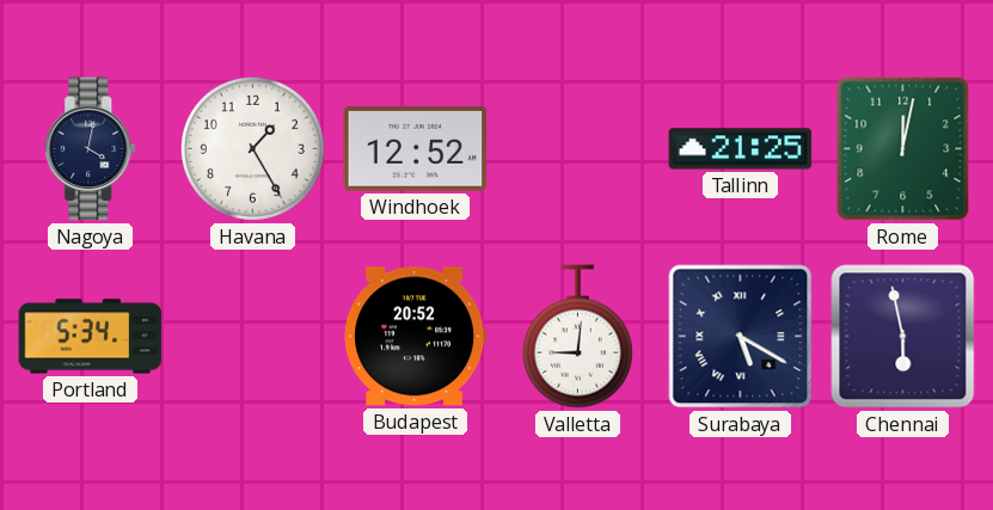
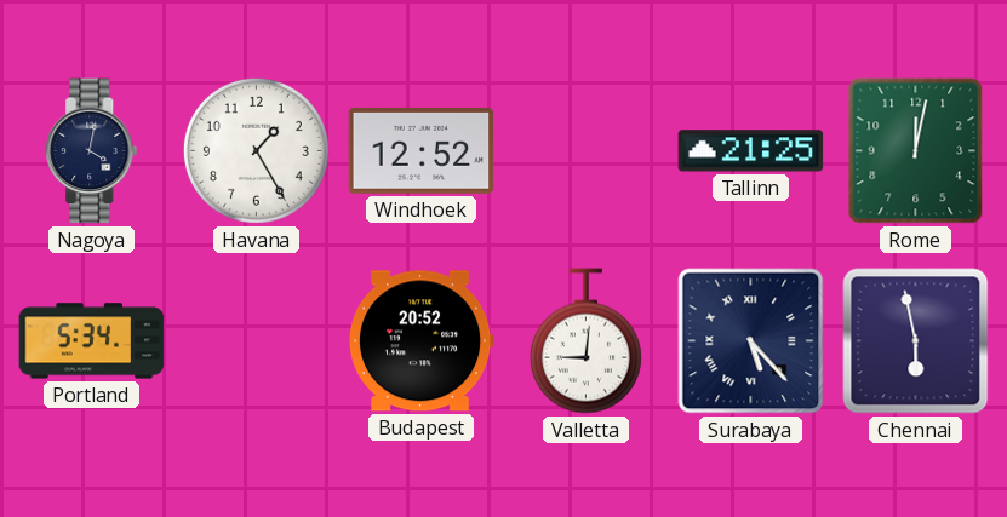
Surabaya: 5:20 -> 5:23 (751, 341)
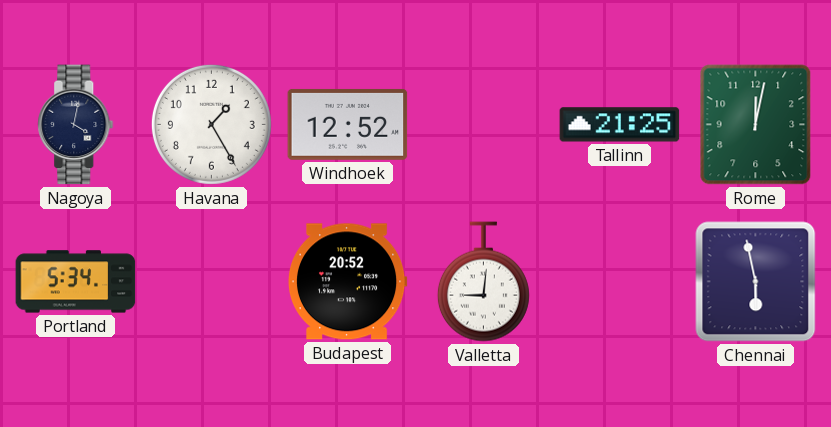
Surabaya: 5:23 -> none (751, 341)
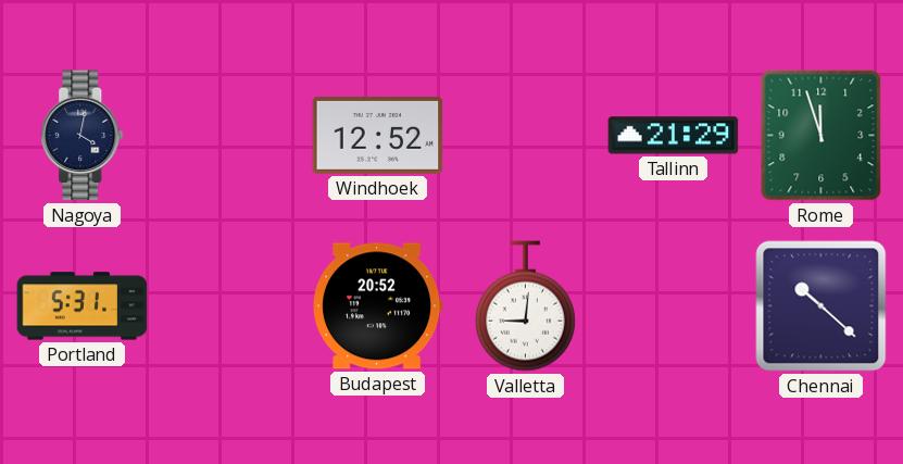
Havana: 1:25 -> none (211, 124)
Tallinn: 21:25 -> 21:29 (674, 136)
Rome: 12:02 -> 11:57 (822, 136)
Portland: 5:34 -> 5:31 (83, 306)
Chennai: 5:58 -> 10:22 (822, 306)
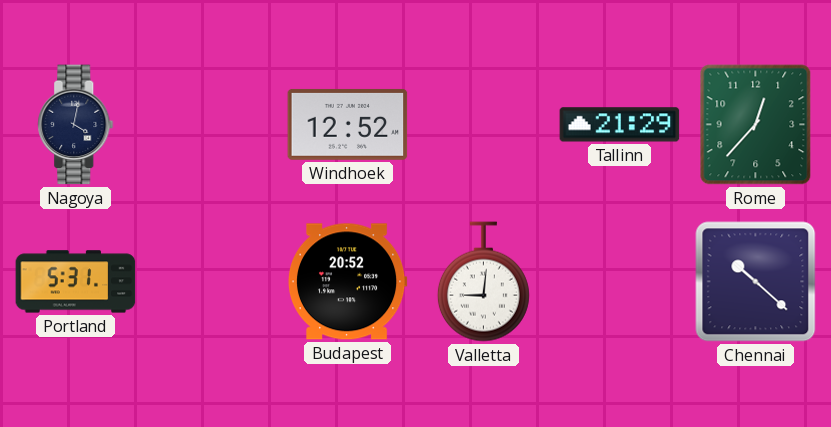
Rome: 11:57 -> 12:37 (756, 125)
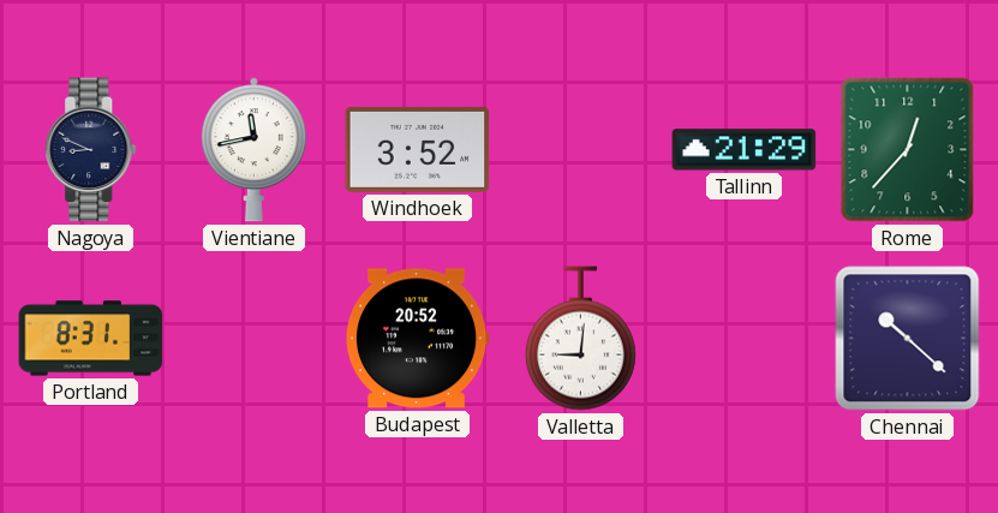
Nagoya: 4:02 -> 8:49 (91, 150)
Vientiane: none -> 11:43 (253, 150)
Windhoek: 12:52 -> 3:52 (418, 149)
Portland: 5:31 -> 8:31 (91, 339)
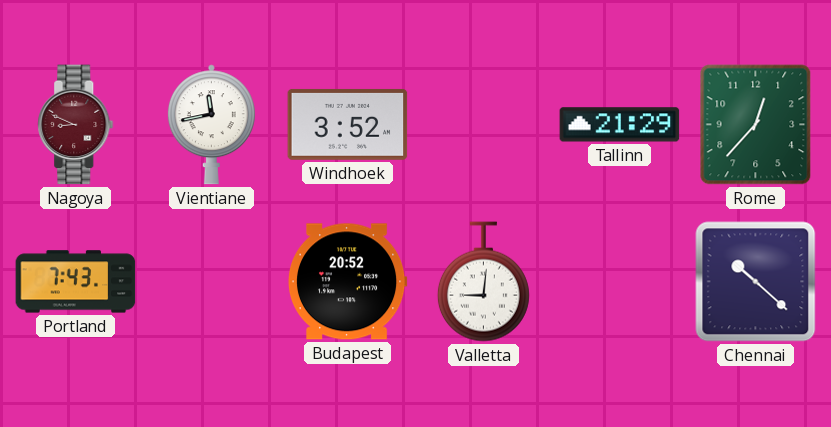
Nagoya dial: navy -> burgundy (76, 125)
Portland: 8:31 -> 7:43 (76, 282)
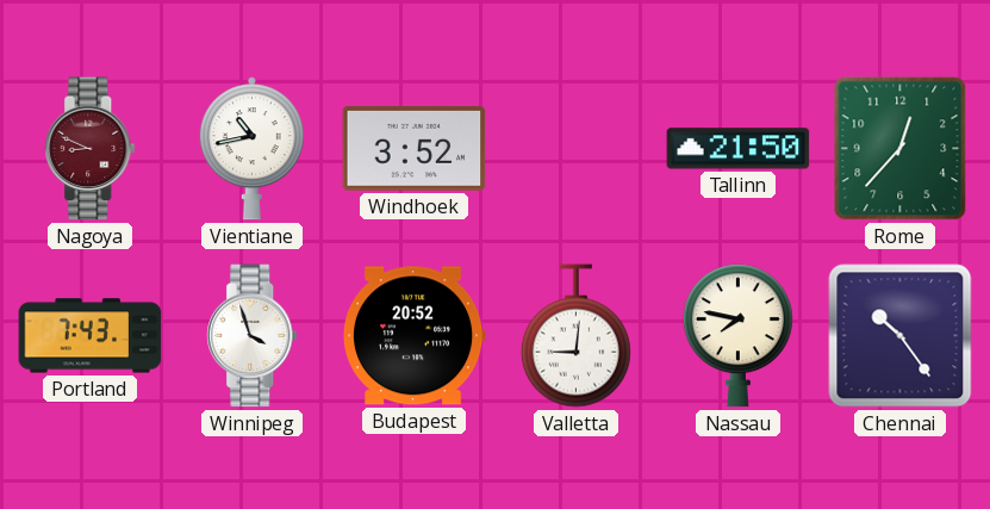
Vientiane: 11:43 -> 10:43 (251, 149)
Tallinn: 21:29 -> 21:50 (739, 149)
Winnipeg: none -> 3:57 (253, 336)
Nassau: none -> 7:47 (737, 336)
Chennai: 10:22 -> 10:24 (901, 336)
